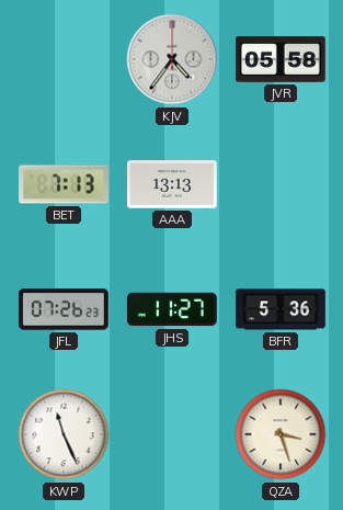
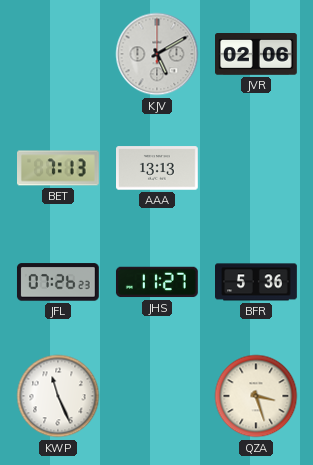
KJV: 4:36 -> 5:10 (157, 54)
JVR: 05:58 -> 02:06 (257, 55)
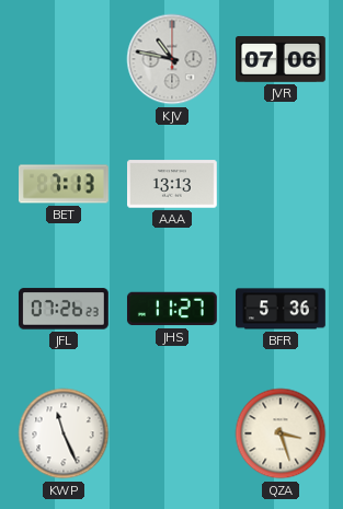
KJV: 5:10 -> 10:47 (172, 59)
JVR: 02:06 -> 07:06 (282, 60)
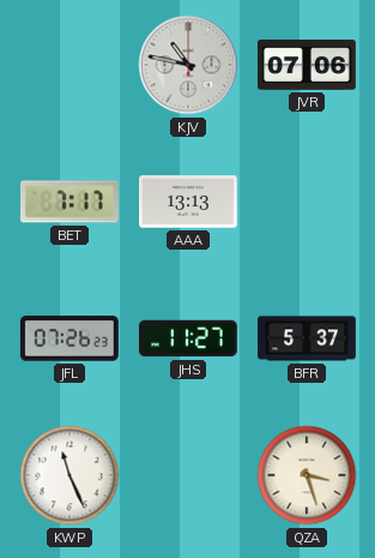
BET: 7:13 -> 7:17 (71, 202)
BFR: 5:36 -> 5:37 (308, 338)
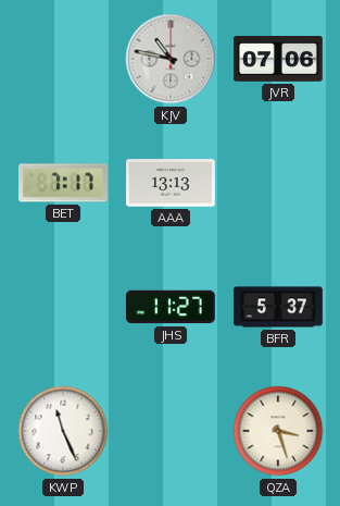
JFL: 07:26 -> none (69, 338)
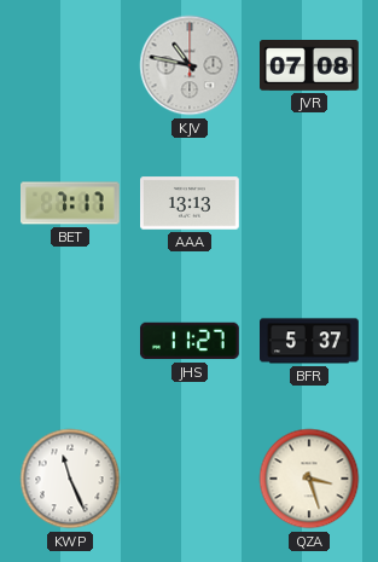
JVR: 07:06 -> 07:08 (310, 66)
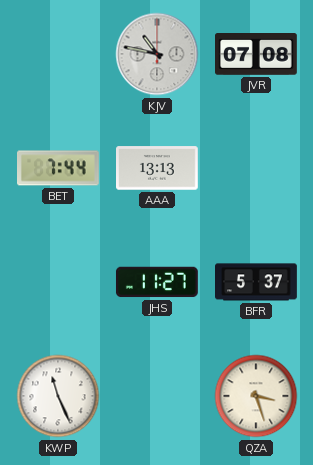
BET: 7:17 -> 7:44 (59, 168)
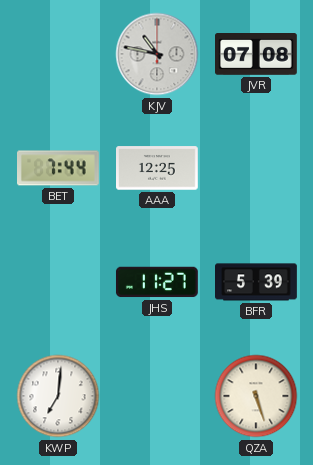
AAA: 13:13 -> 12:25 (158, 168)
BFR: 5:37 -> 5:39 (257, 282)
KWP: 11:26 -> 7:01 (58, 396)
QZA: 3:27 -> 5:27 (256, 396)
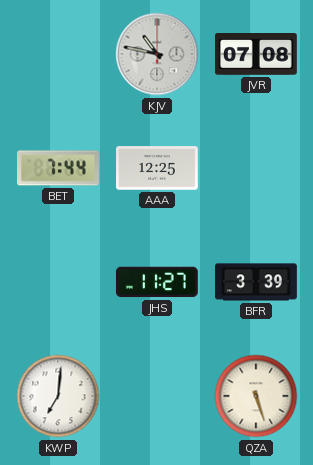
BFR: 5:39 -> 3:39 (257, 282)
